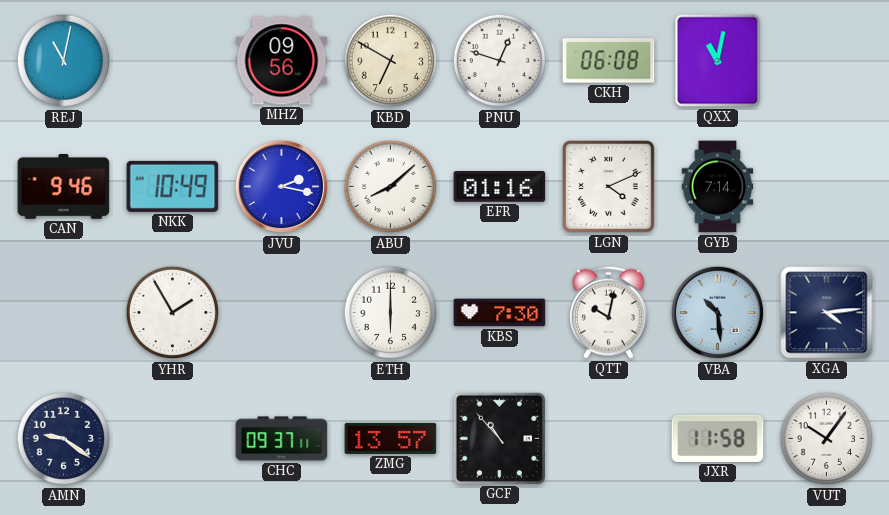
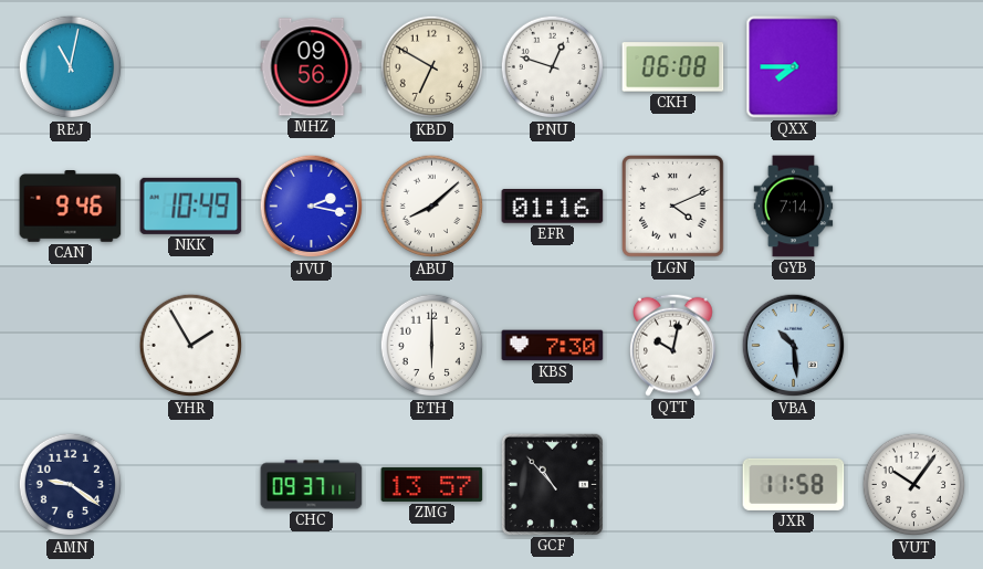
QXX: 11:02 -> 7:45 (794, 67)
XGA: 4:14 -> none (827, 313)
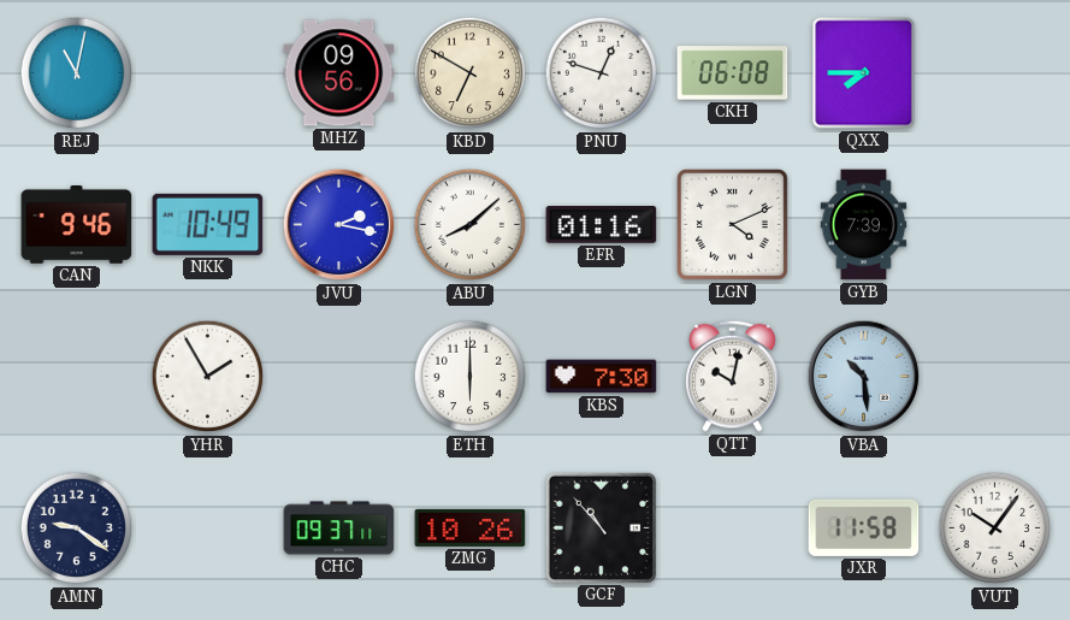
GYB: 7:14 -> 7:39 (864, 225)
ZMG: 13:57 -> 10:26 (471, 527)
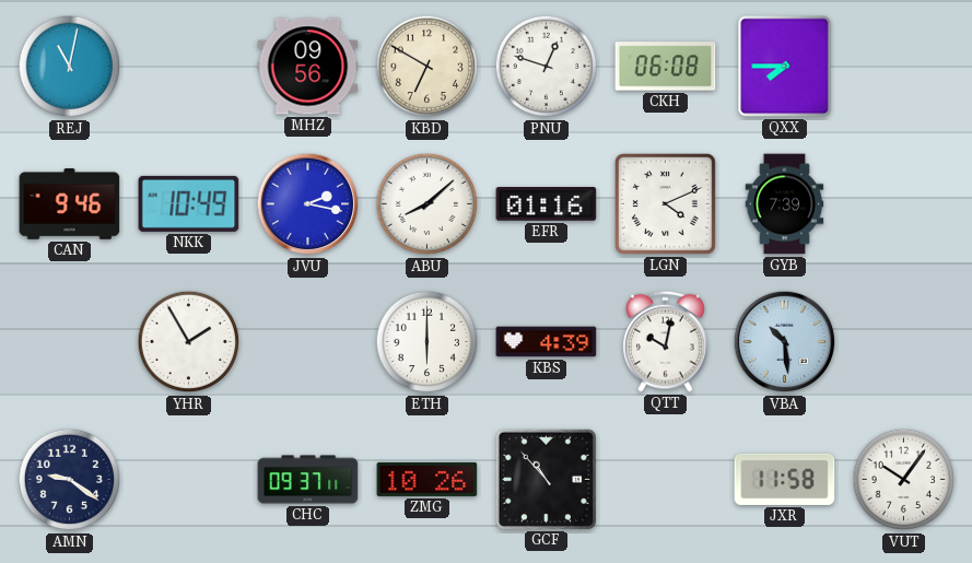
KBS: 7:30 -> 4:39 (547, 342)
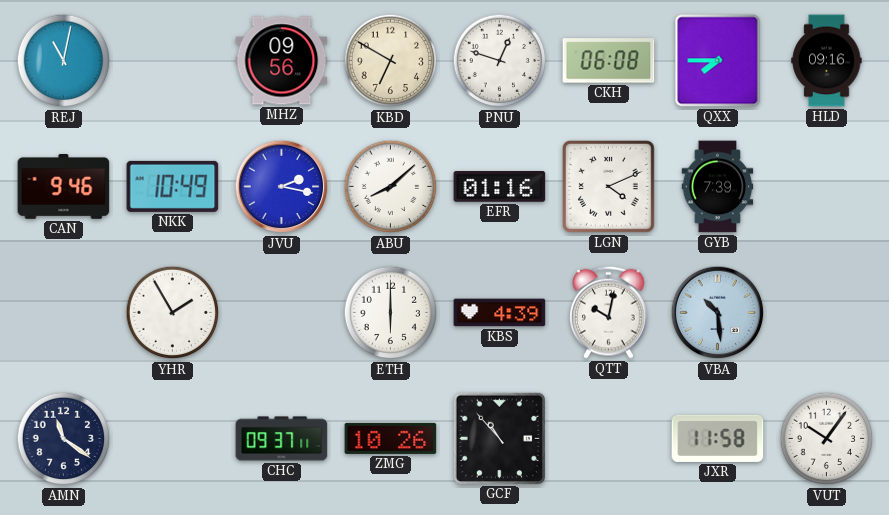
HLD: none -> 09:16 (827, 61)
AMN: 9:21 -> 11:21 (64, 439)
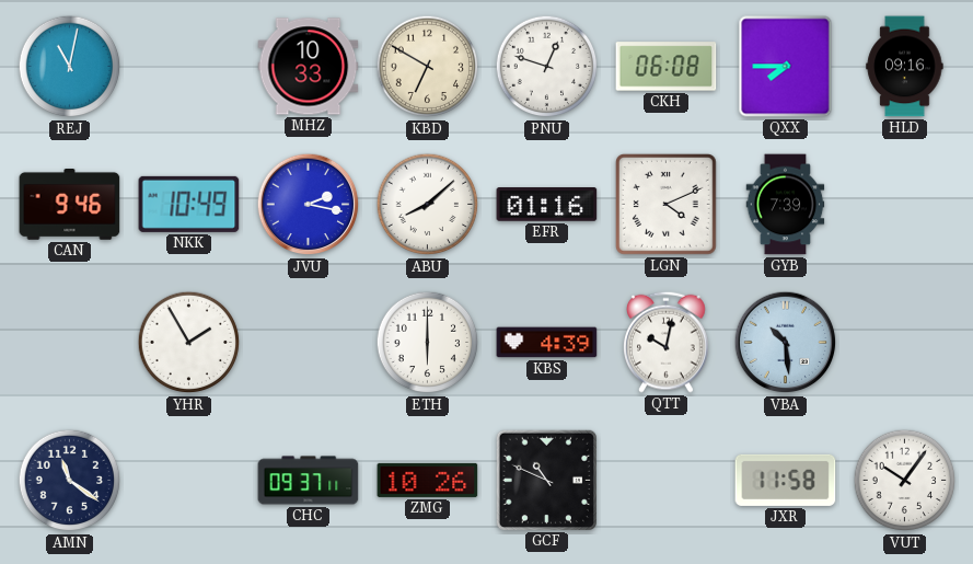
MHZ: 09:56 -> 10:33 (309, 67)
GCF: 10:53 -> 10:49 (546, 480)
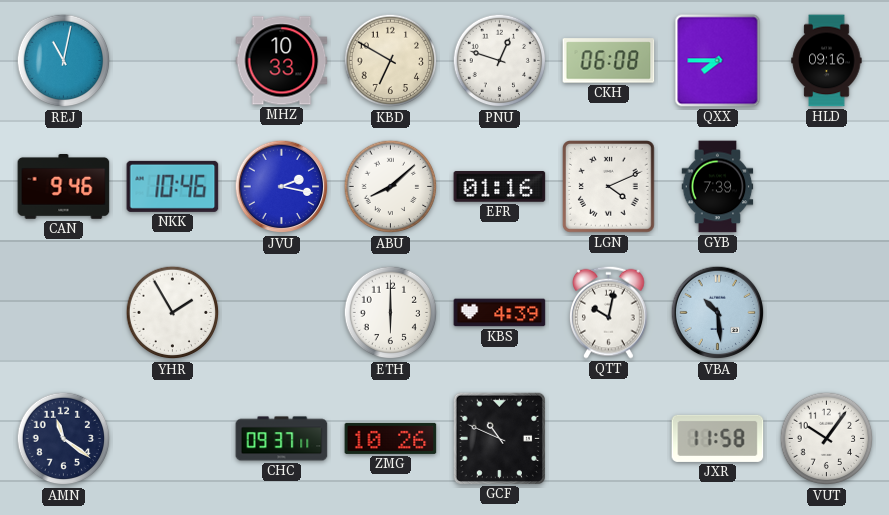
NKK: 10:49 -> 10:46 (173, 186)
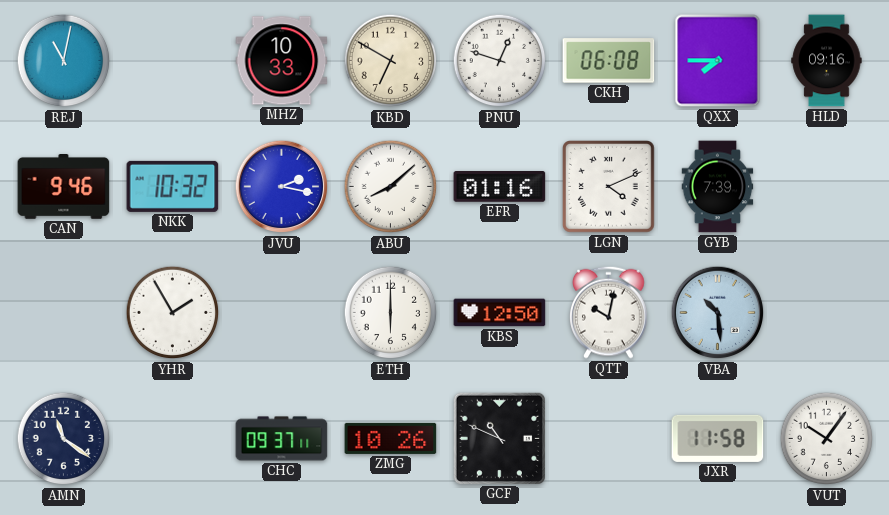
NKK: 10:46 -> 10:32 (173, 186)
KBS: 4:39 -> 12:50 (500, 313)
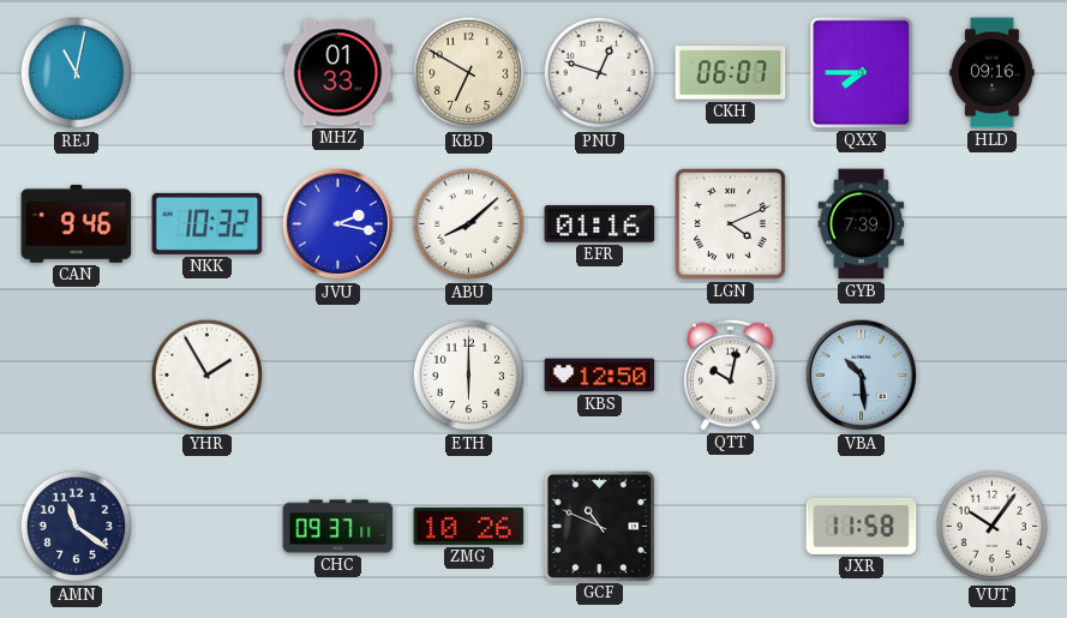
MHZ: 10:33 -> 01:33 (338, 73)
CKH: 06:08 -> 06:07 (731, 73)
